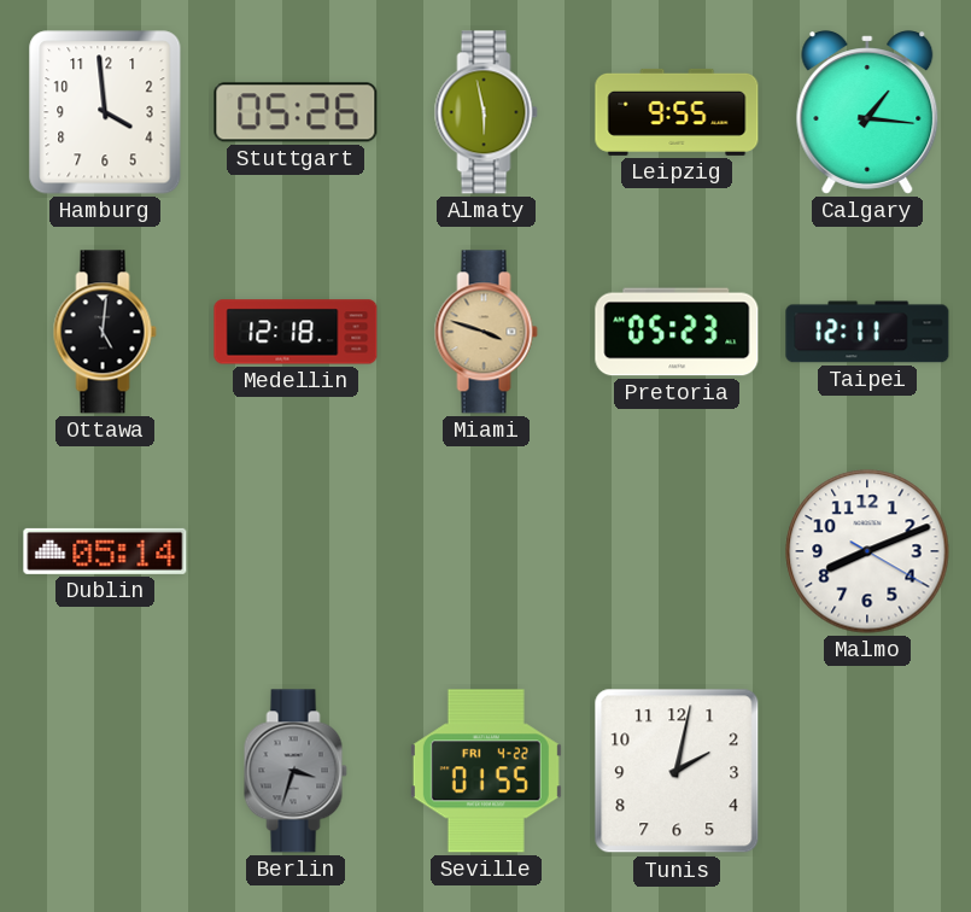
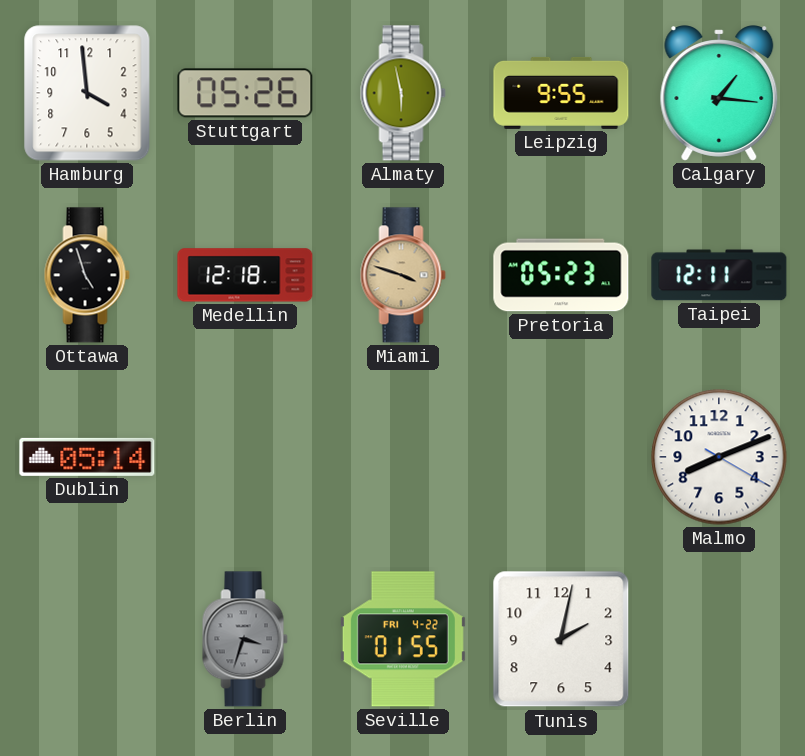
Ottawa: 5:01 -> 4:57 (87, 275)
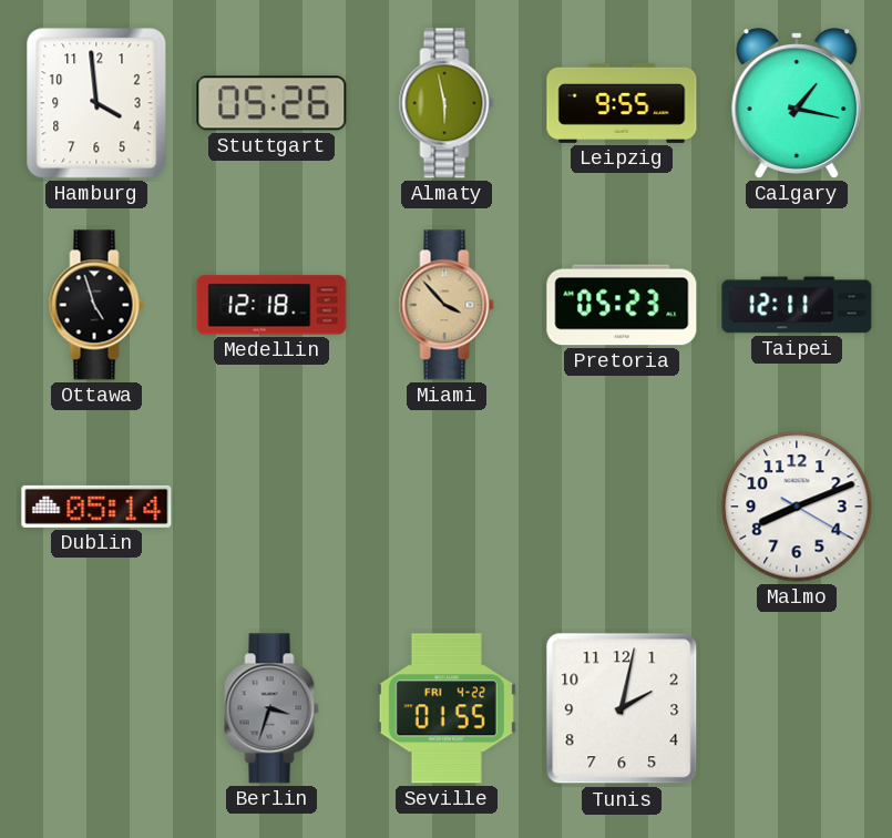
Calgary: 1:16 -> 1:17 (797, 103)
Miami: 3:48 -> 3:53 (447, 305)
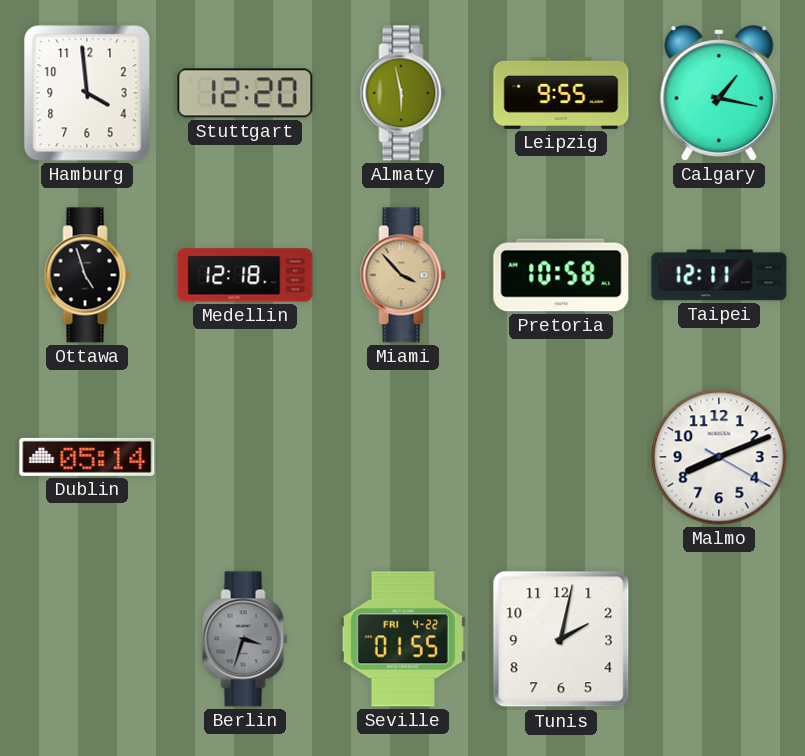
Stuttgart: 05:26 -> 12:20 (245, 93)
Pretoria: 05:23 -> 10:58 (561, 275)
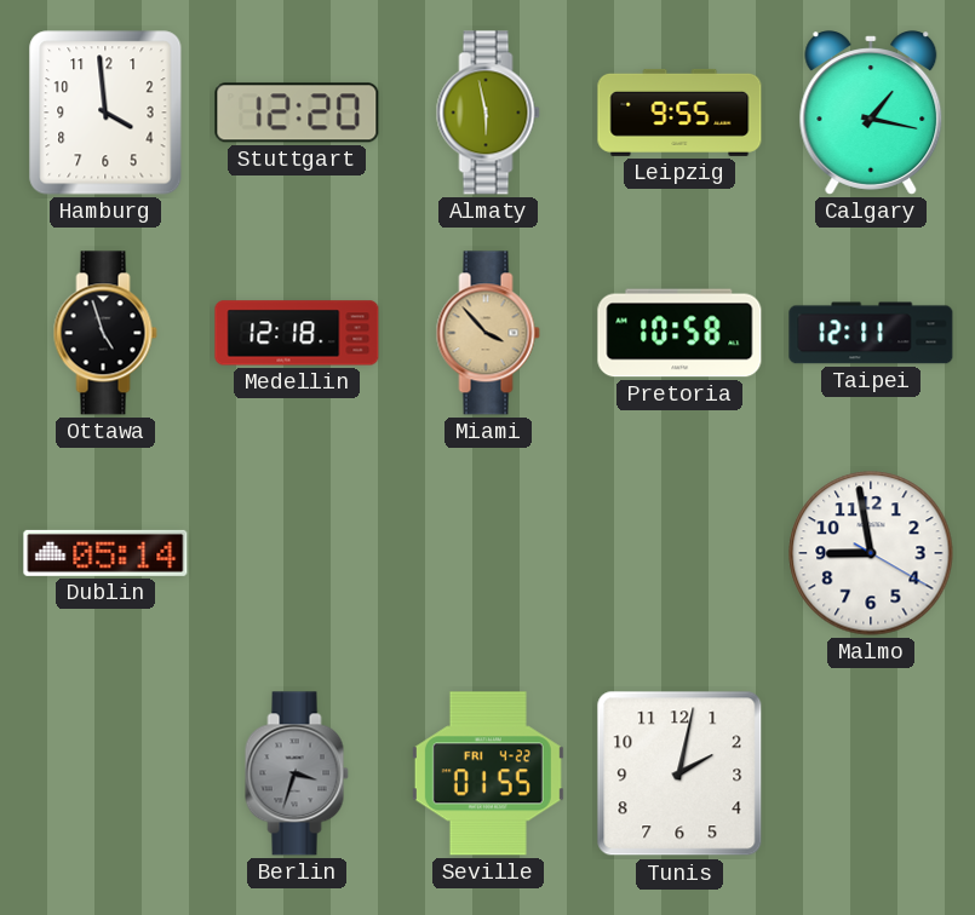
Malmo: 8:11 -> 8:58 (871, 553)
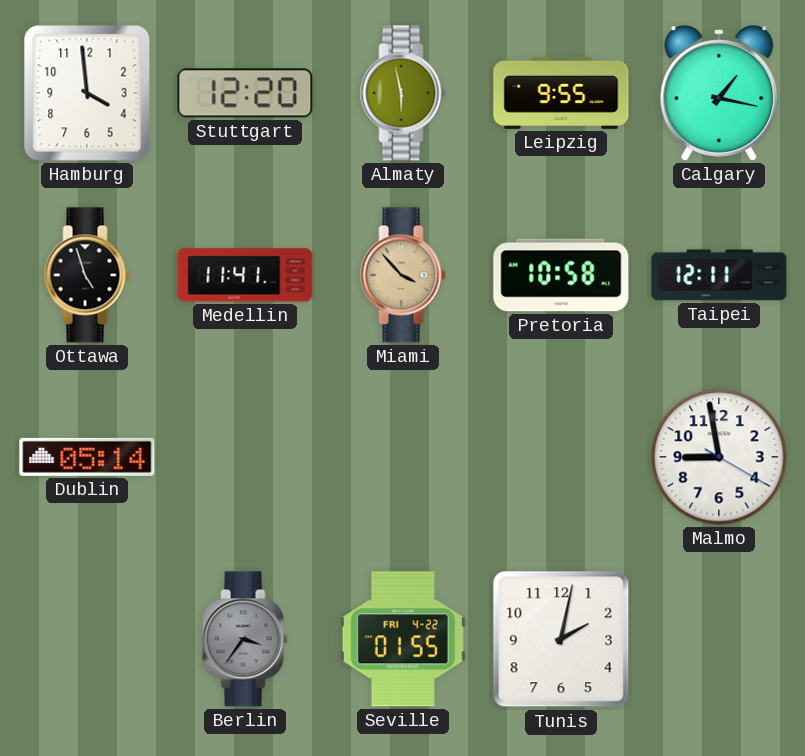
Medellin: 12:18 -> 11:41 (245, 275)
Berlin: 3:33 -> 3:36 (245, 639)
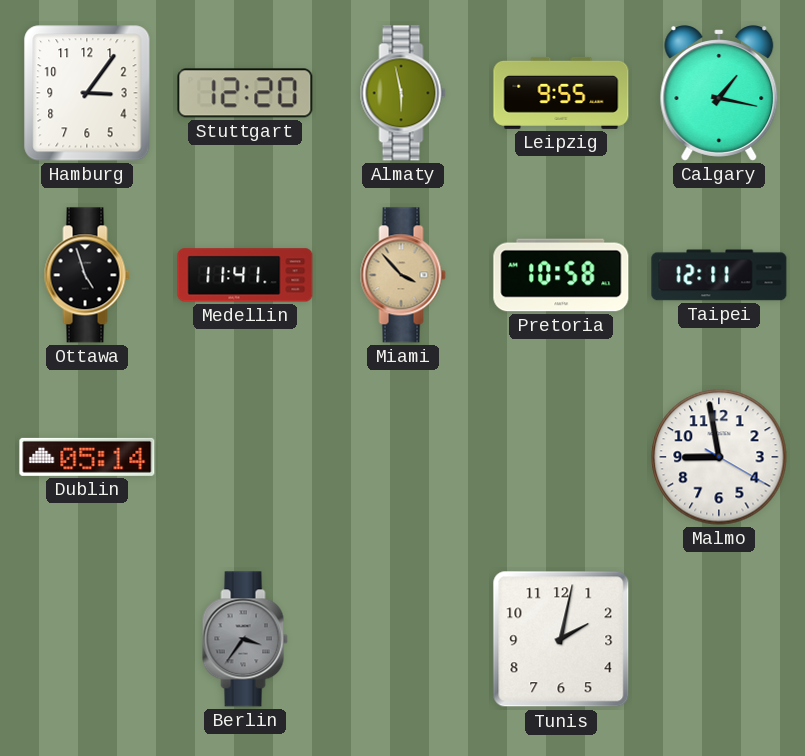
Hamburg: 3:59 -> 3:06 (87, 93)
Seville: 01:55 -> none (403, 639)
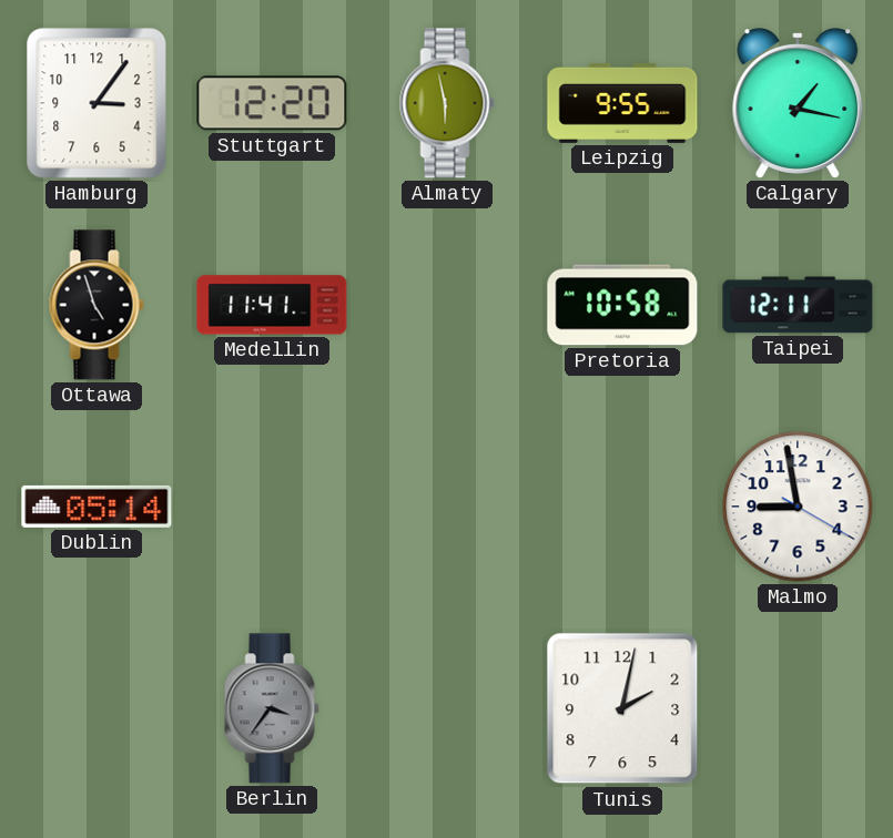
Miami: 3:53 -> none (403, 275)
